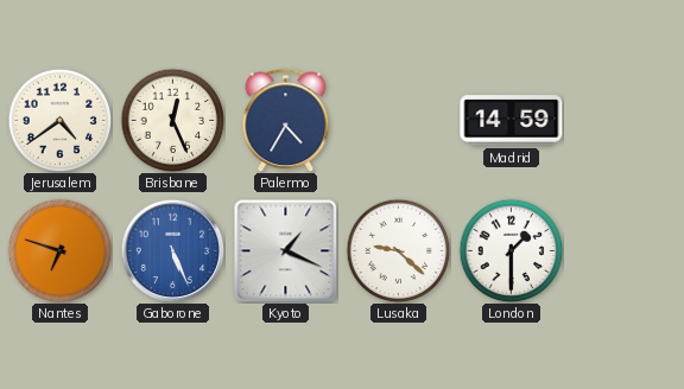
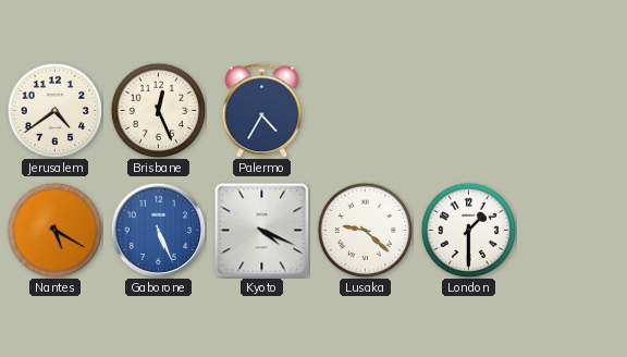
Madrid: 14:59 -> none (512, 121)
Nantes: 6:48 -> 5:20 (54, 230)
Kyoto: 1:19 -> 4:19 (261, 230)
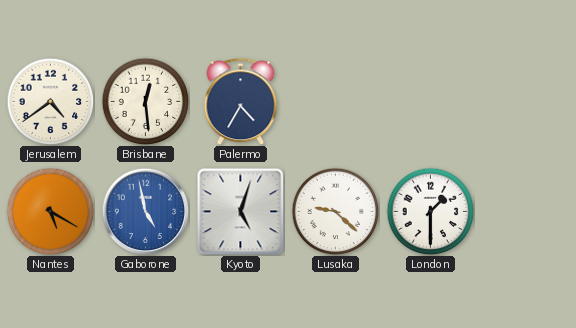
Brisbane: 12:26 -> 12:29 (145, 101)
Gaborone: 5:26 -> 4:58 (145, 211)
Kyoto: 4:19 -> 5:03 (240, 211)
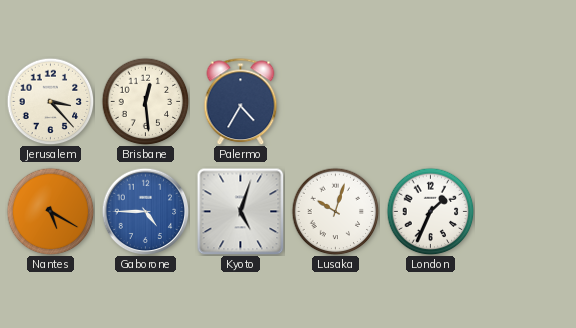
Jerusalem: 4:39 -> 3:23 (50, 101)
Gaborone: 4:58 -> 4:45 (145, 211)
Lusaka: 9:22 -> 10:03 (335, 211)
London: 1:30 -> 1:34 (430, 211)
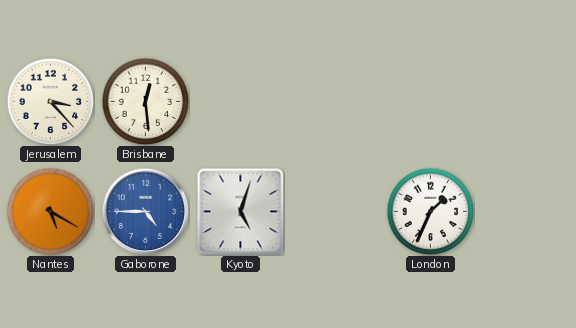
Palermo: 4:35 -> none (241, 101)
Lusaka: 10:03 -> none (335, 211)
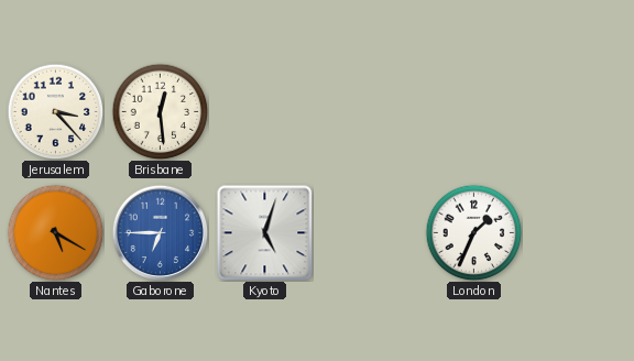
Gaborone: 4:45 -> 6:45 (160, 232)
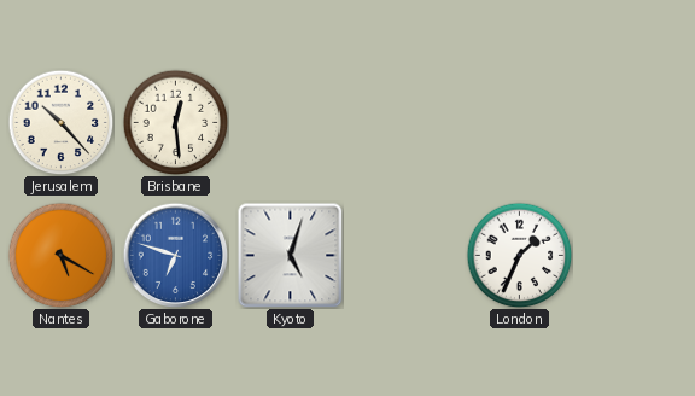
Jerusalem: 3:23 -> 10:23 (60, 122)
Gaborone: 6:45 -> 6:48 (175, 255)
